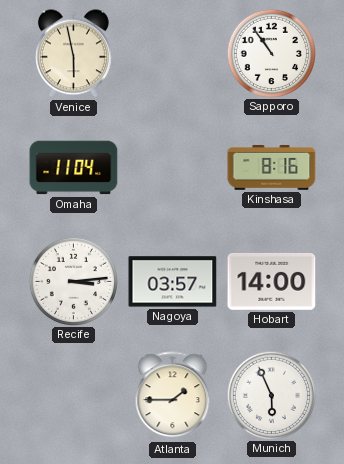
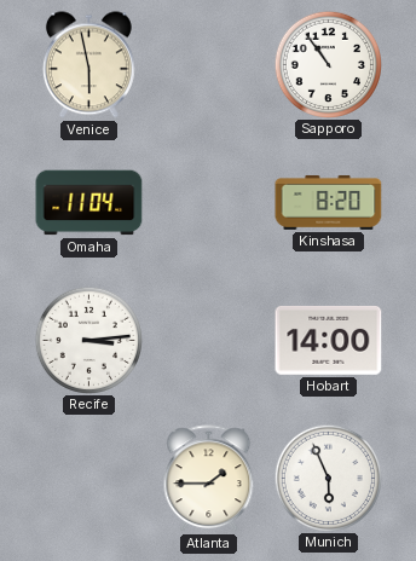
Kinshasa: 8:16 -> 8:20 (329, 202)
Nagoya: 03:57 -> none (173, 282)
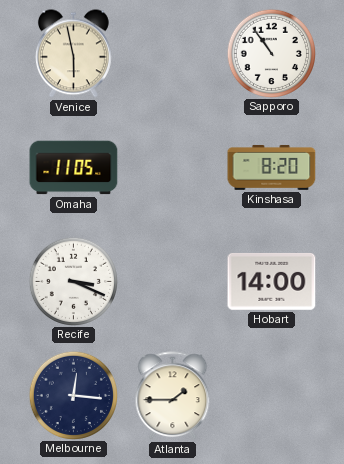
Omaha: 11:04 -> 11:05 (74, 168)
Recife: 3:14 -> 3:19 (73, 281)
Melbourne: none -> 12:16 (73, 395)
Munich: 5:56 -> none (328, 478)
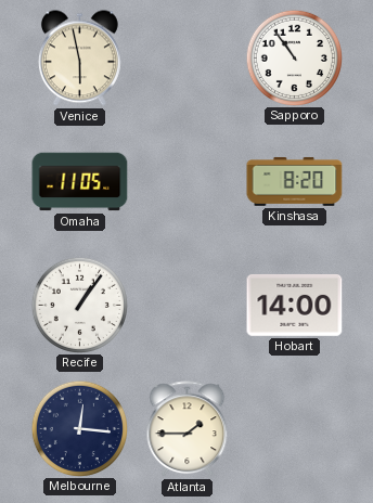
Recife: 3:19 -> 1:06 (79, 305)
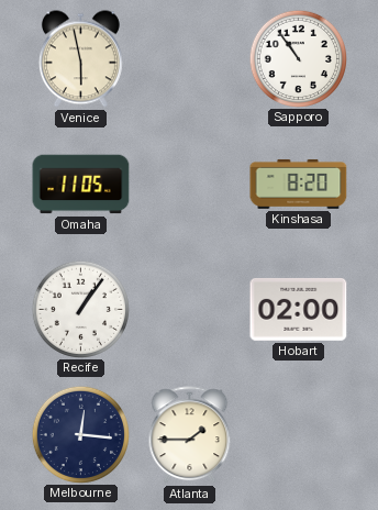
Hobart: 14:00 -> 02:00 (299, 309)
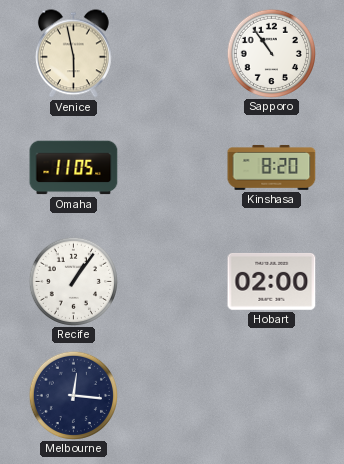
Atlanta: 1:45 -> none (190, 435)
